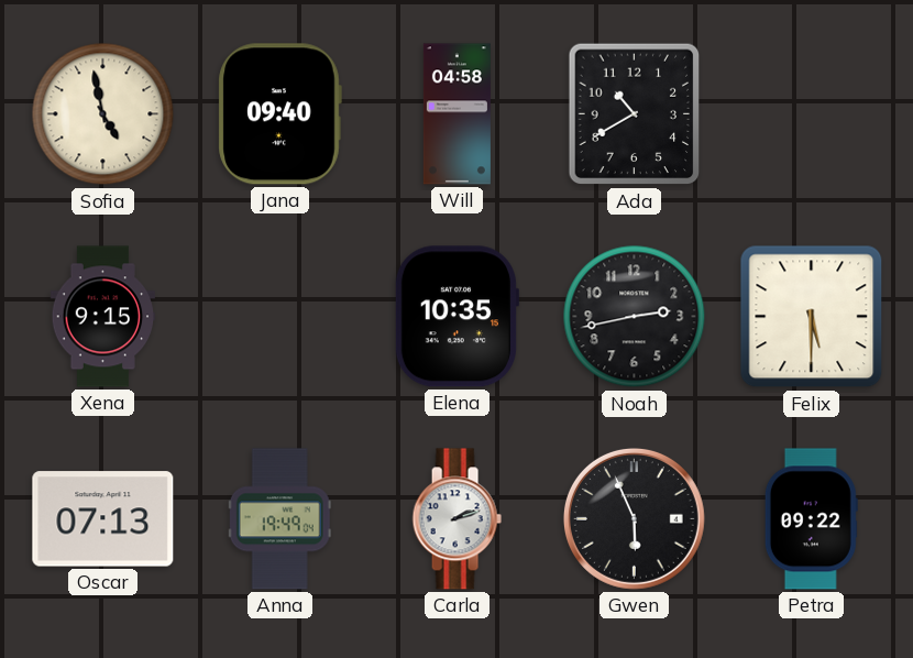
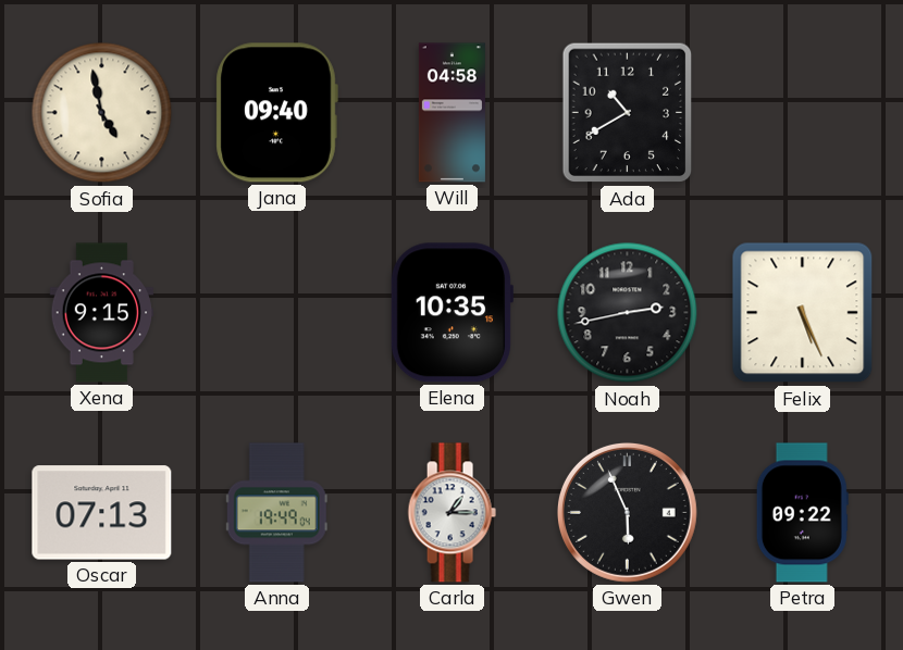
Felix: 5:30 -> 5:26 (803, 313)
Carla: 2:12 -> 1:15 (451, 513)
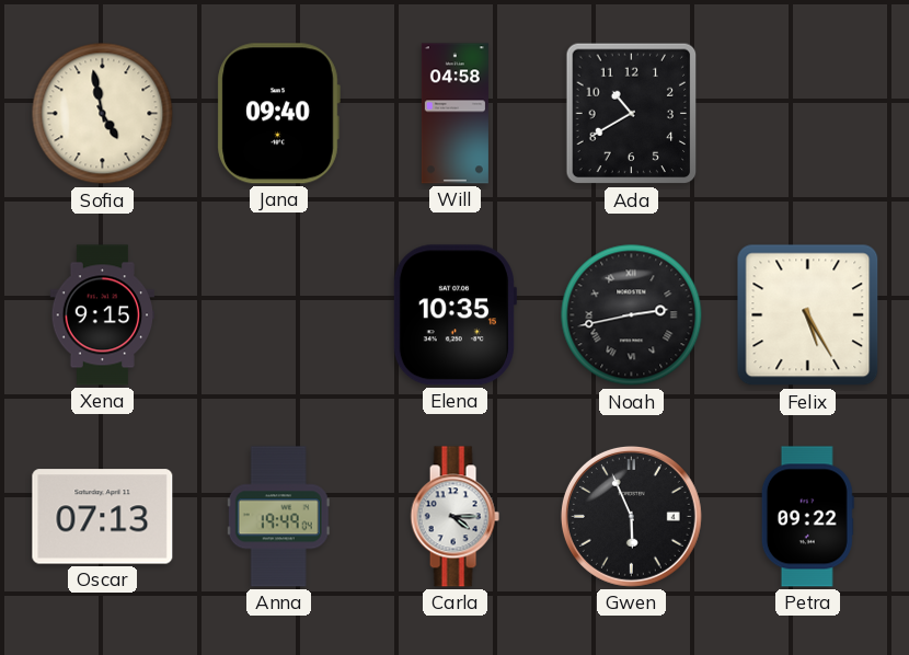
Noah numerals: Arabic -> Roman (632, 315)
Felix: 5:26 -> 5:25 (808, 315)
Carla: 1:15 -> 4:15 (454, 517)
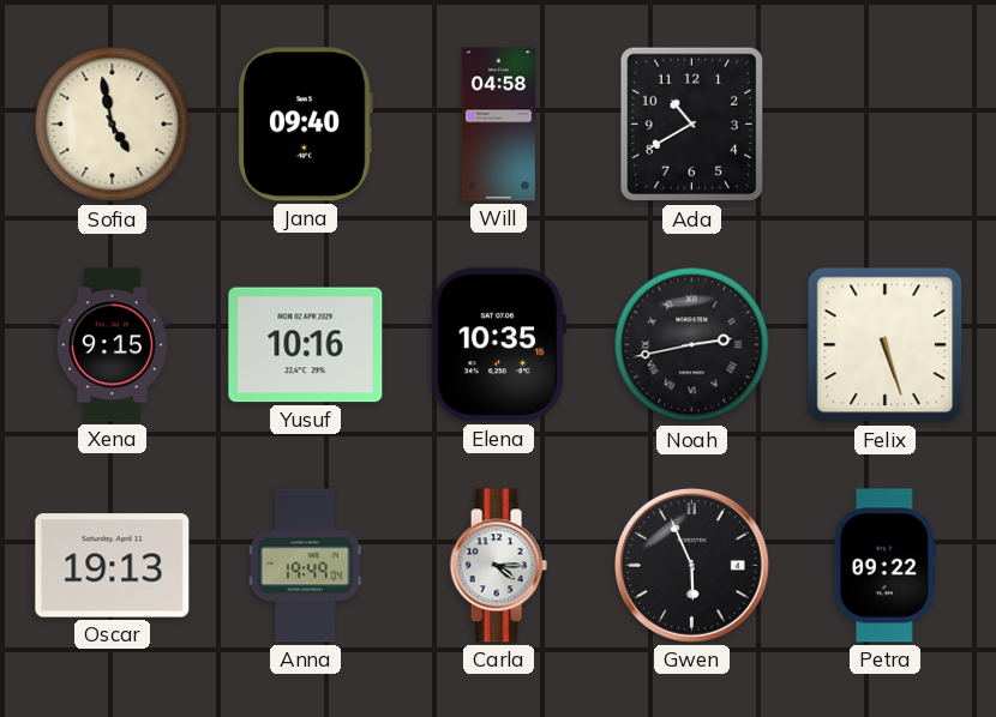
Yusuf: none -> 10:16 (306, 345)
Felix: 5:25 -> 5:27 (886, 345)
Oscar: 07:13 -> 19:13 (113, 566)
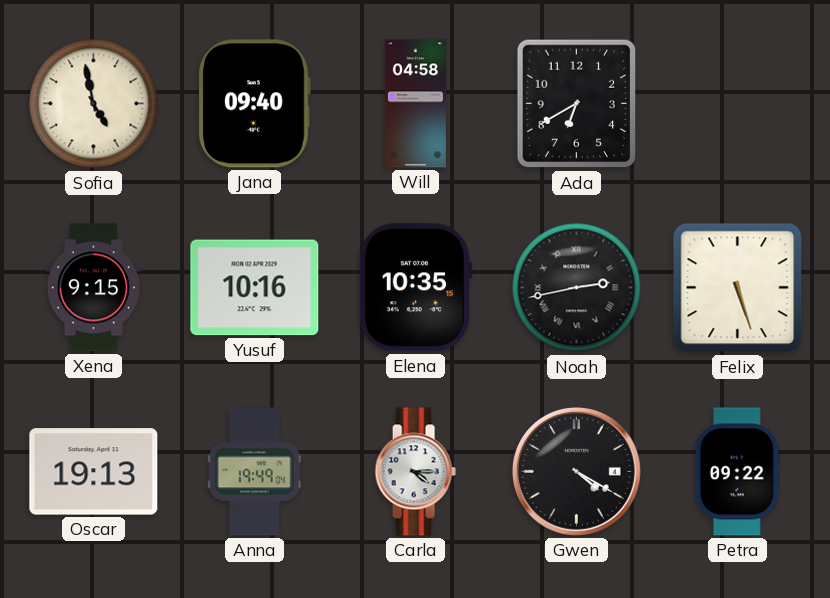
Ada: 10:40 -> 6:40 (577, 104)
Gwen: 5:56 -> 4:20 (576, 471)
